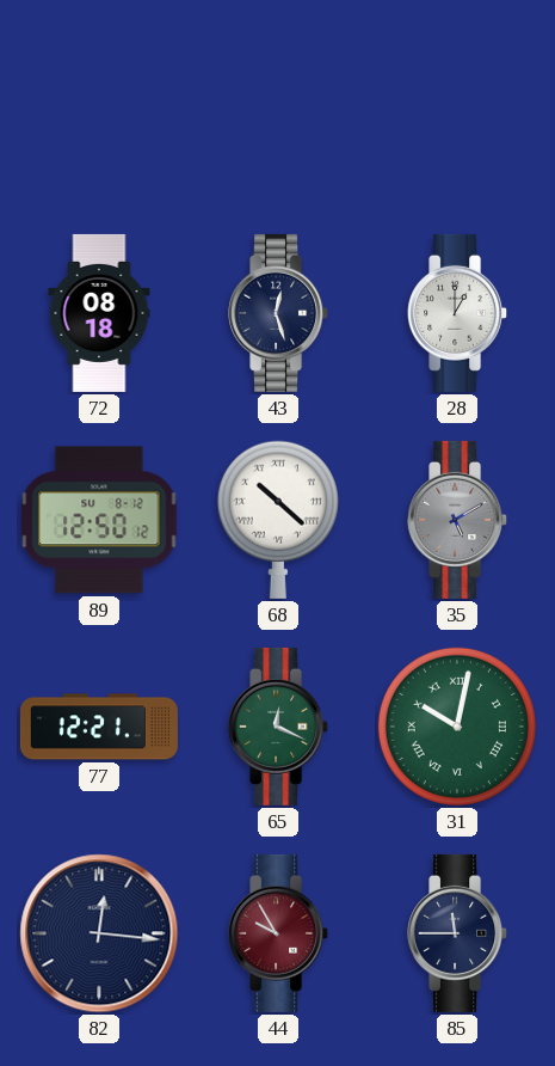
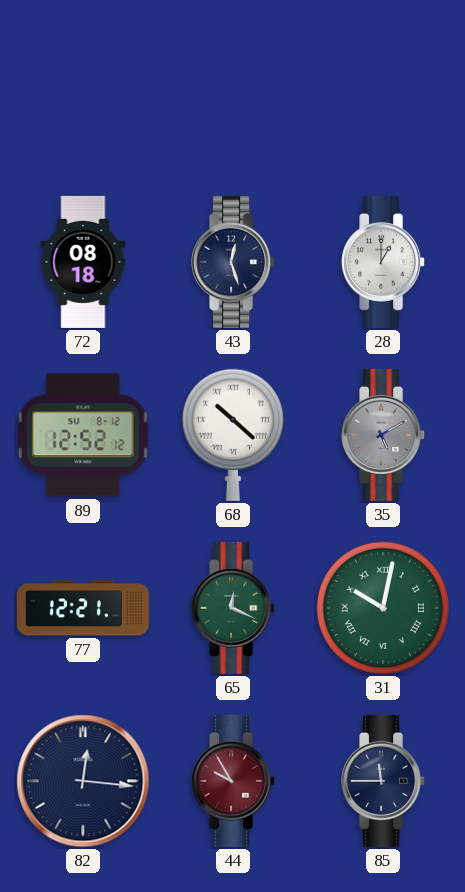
89: 12:50 -> 12:52 (83, 435)
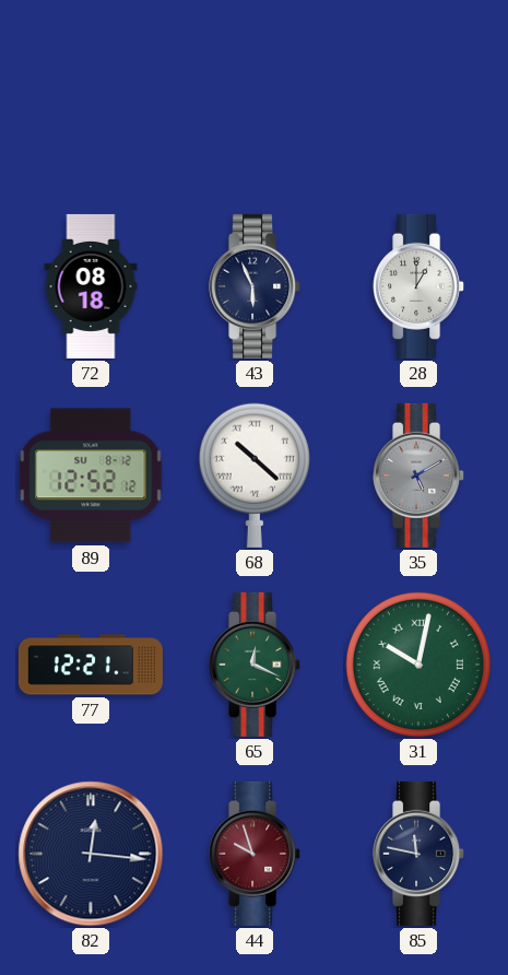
43: 12:27 -> 5:56 (256, 286)
44: 9:55 -> 9:57 (256, 854)
85: 11:45 -> 11:47 (420, 854)
